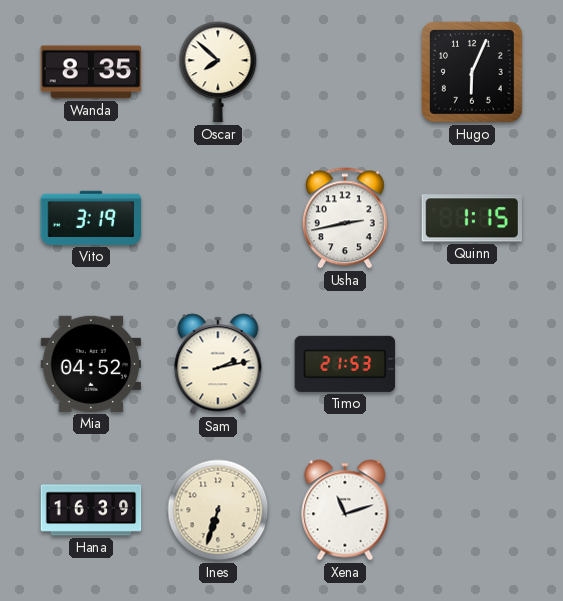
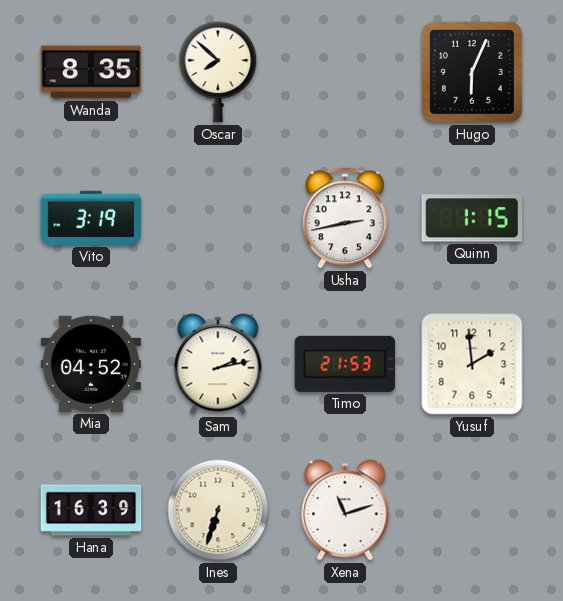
Yusuf: none -> 1:59 (472, 364)
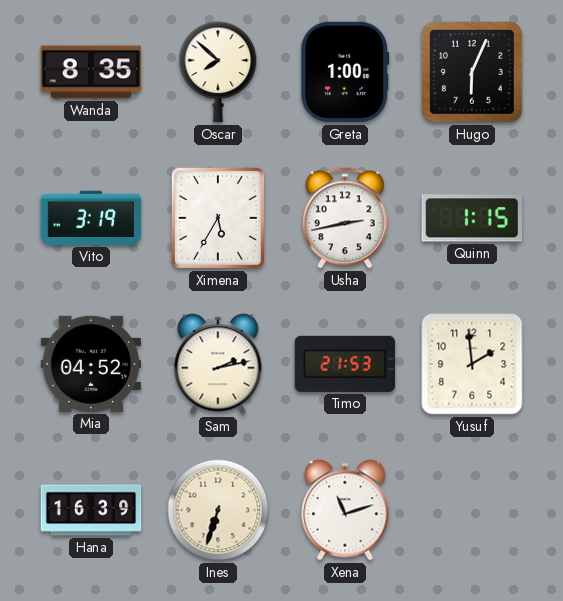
Greta: none -> 1:00 (345, 72)
Ximena: none -> 5:35 (218, 218)
